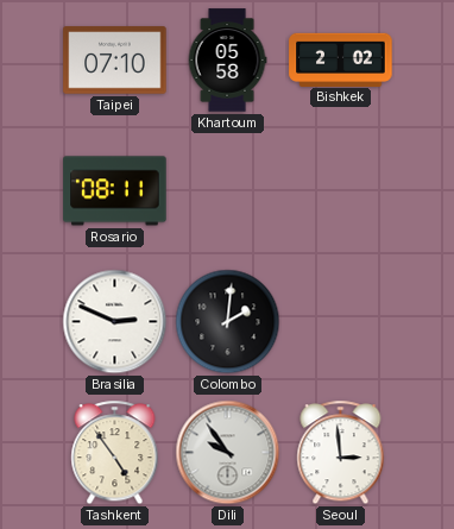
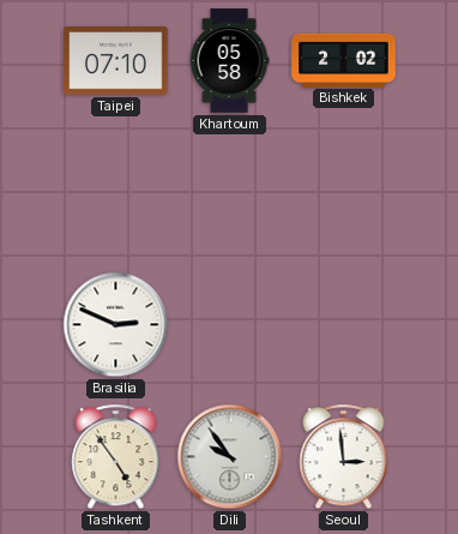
Rosario: 08:11 -> none (115, 191)
Colombo: 2:01 -> none (228, 322)
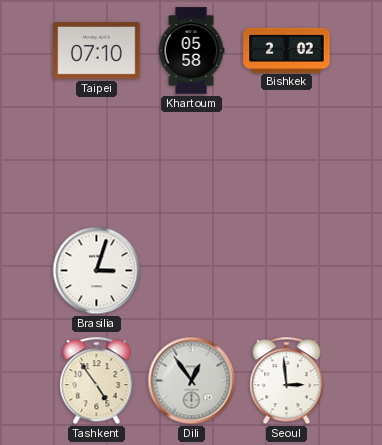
Brasilia: 2:49 -> 3:03 (97, 271)
Dili: 9:54 -> 12:54 (192, 381)
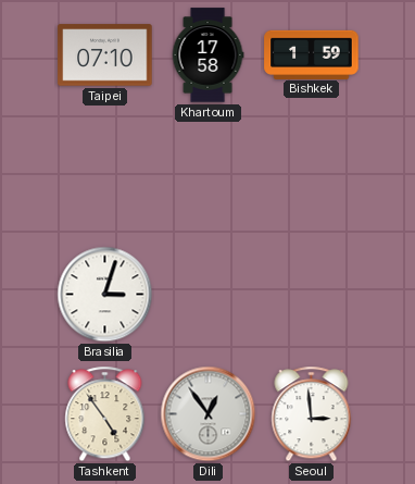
Khartoum: 05:58 -> 17:58 (207, 55)
Bishkek: 2:02 -> 1:59 (312, 54)
